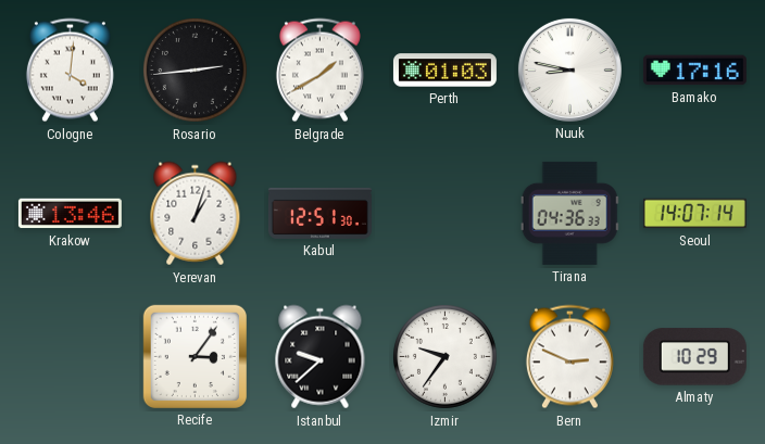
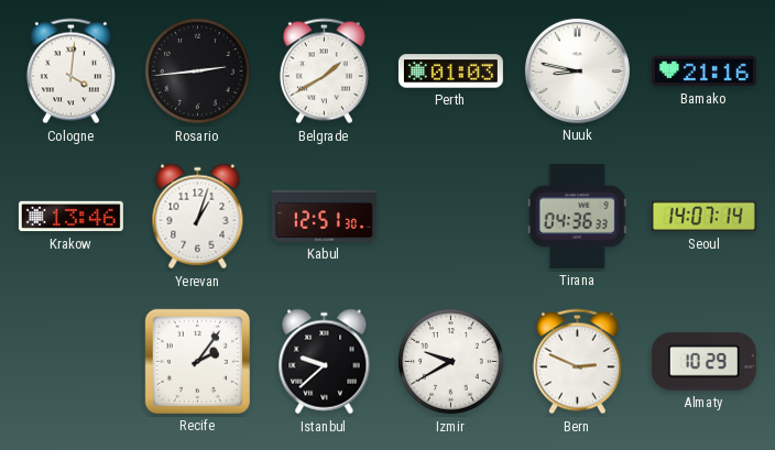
Bamako: 17:16 -> 21:16 (703, 72)
Recife: 3:06 -> 2:06 (197, 361)
Izmir: 9:36 -> 9:40 (451, 362)
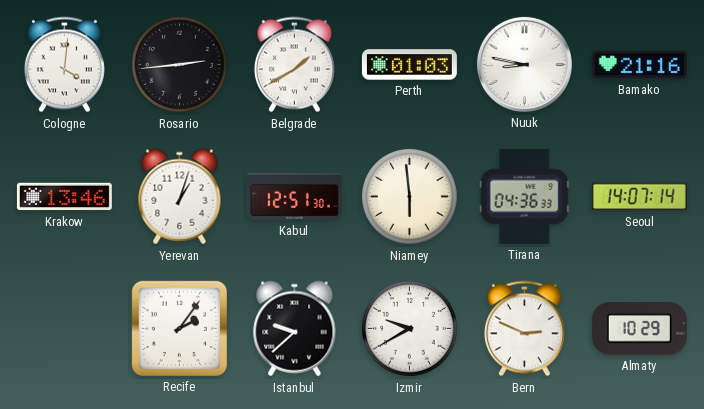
Niamey: none -> 5:59 (410, 197)
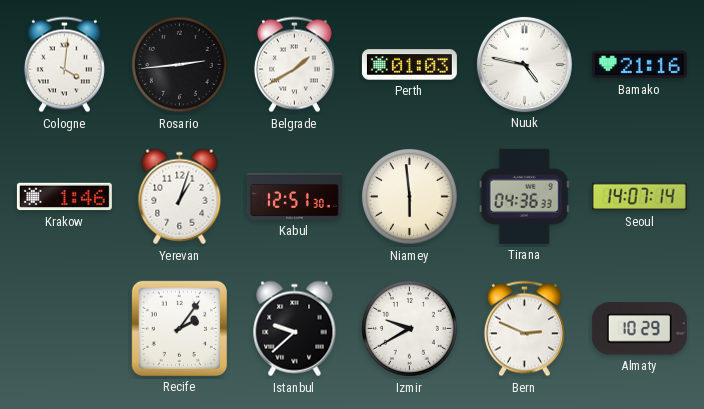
Nuuk: 8:47 -> 4:47 (524, 64)
Krakow: 13:46 -> 1:46 (64, 197)
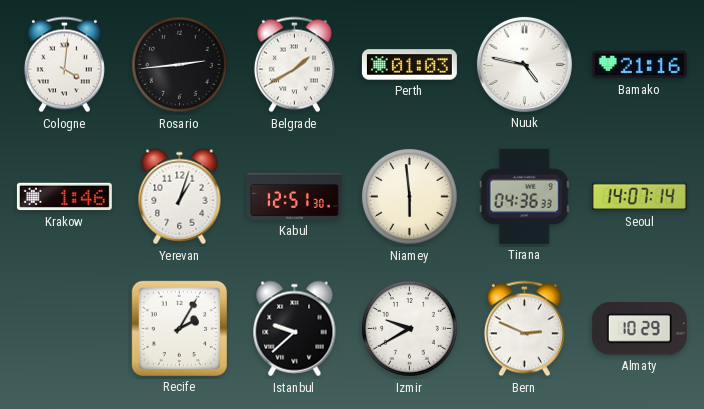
Recife: 2:06 -> 2:05 (179, 328)
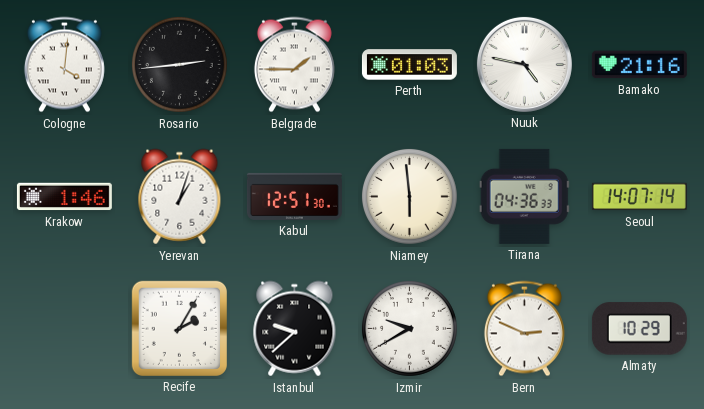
Belgrade: 1:40 -> 1:45 (294, 65)
